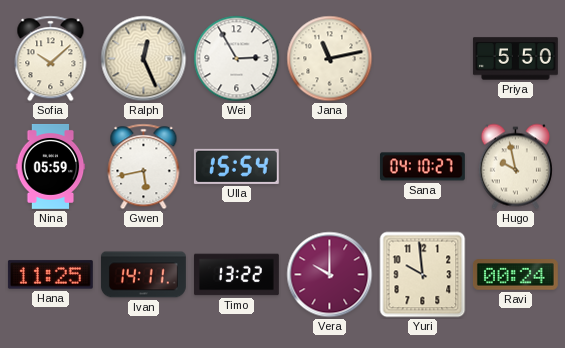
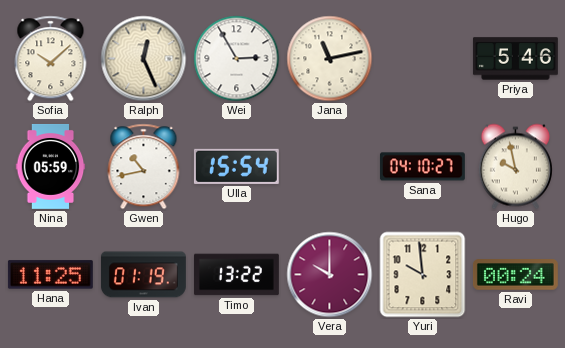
Priya: 5:50 -> 5:46 (515, 59)
Gwen: 5:43 -> 10:43 (144, 167)
Ivan: 14:11 -> 01:19 (143, 275)
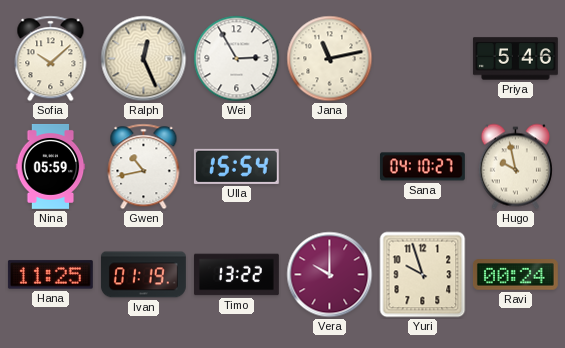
Yuri: 9:59 -> 9:57 (423, 275)
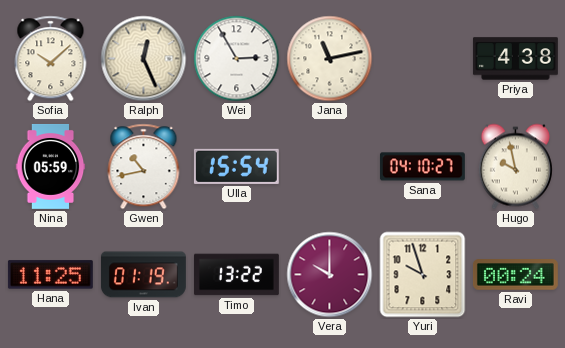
Priya: 5:46 -> 4:38 (515, 59)
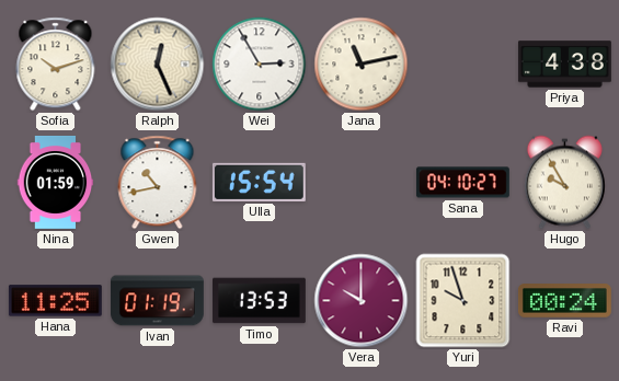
Sofia: 10:08 -> 10:12 (56, 65)
Nina: 05:59 -> 01:59 (56, 182)
Hugo: 9:58 -> 9:55 (564, 183)
Timo: 13:22 -> 13:53 (259, 301)
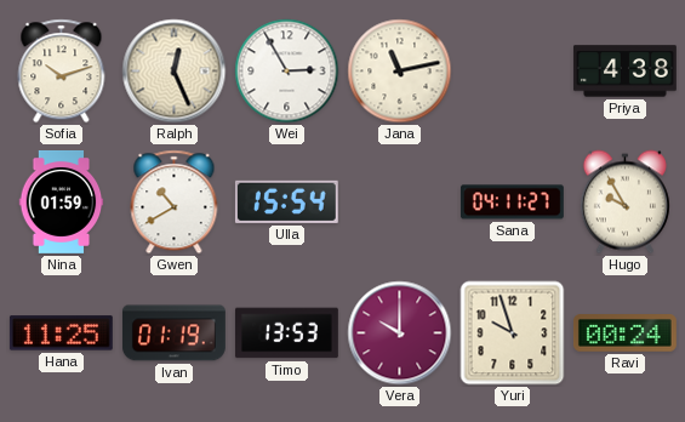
Gwen: 10:43 -> 10:40 (175, 203)
Sana: 04:10 -> 04:11 (512, 203)
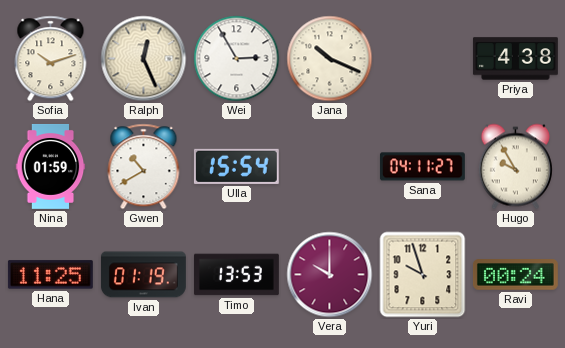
Jana: 11:13 -> 10:19 (330, 59)
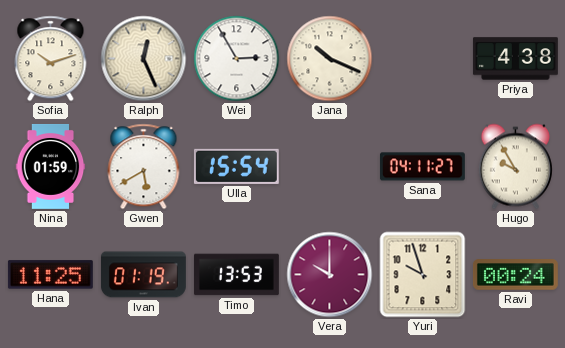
Gwen: 10:40 -> 5:40 (144, 167)
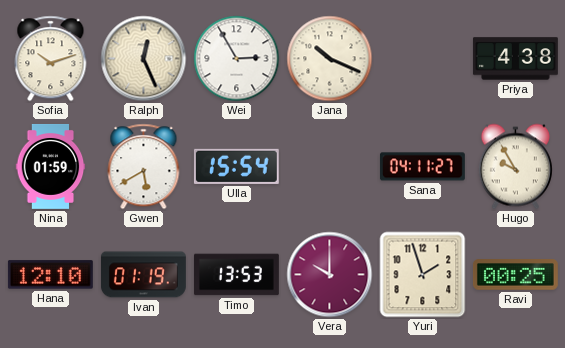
Hana: 11:25 -> 12:10 (50, 275)
Yuri: 9:57 -> 1:57 (423, 275)
Ravi: 00:24 -> 00:25 (515, 275)
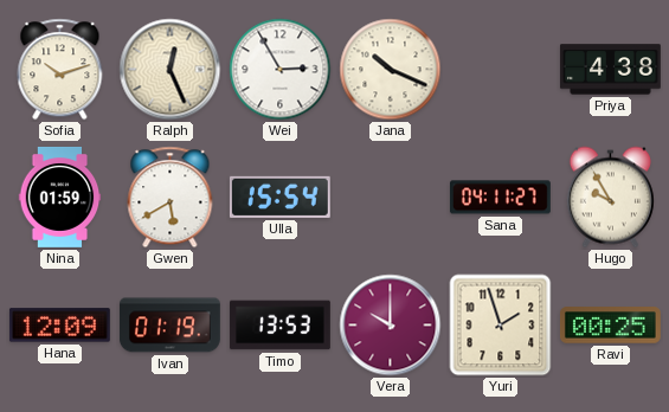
Hana: 12:10 -> 12:09 (59, 326)
